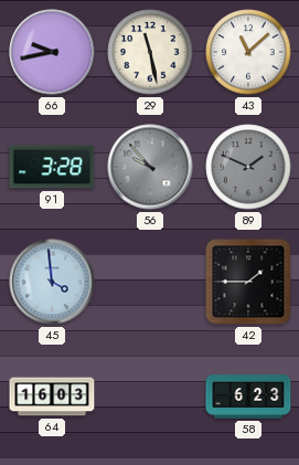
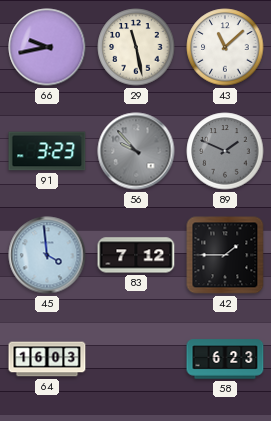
91: 3:28 -> 3:23 (47, 151)
83: none -> 7:12 (136, 255)
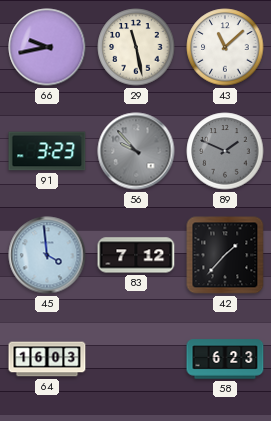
42: 1:45 -> 1:37 (225, 255)
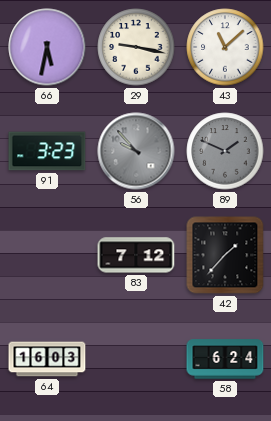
66: 9:43 -> 5:32 (47, 47)
29: 11:28 -> 9:17 (136, 47)
45: 3:59 -> none (47, 255)
58: 6:23 -> 6:24 (225, 359)
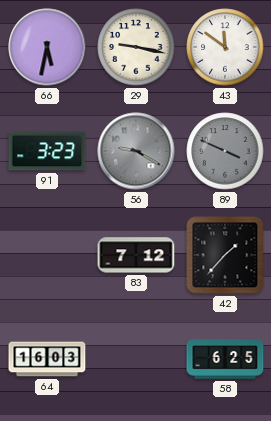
43: 11:08 -> 11:51 (225, 47)
56: 9:53 -> 9:20 (136, 151)
89: 1:49 -> 3:49 (225, 151)
58: 6:24 -> 6:25 (225, 359)
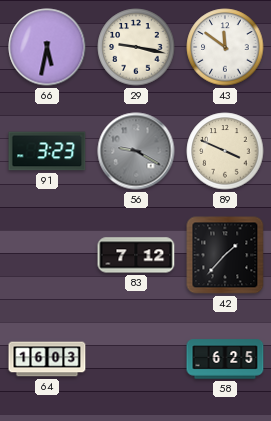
89 dial: grey -> cream (225, 151)
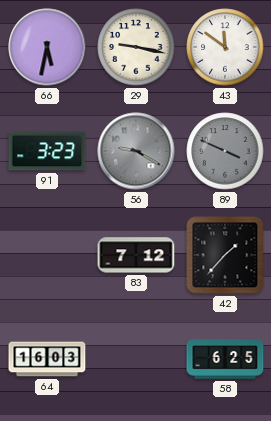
89 dial: cream -> grey (225, 151)
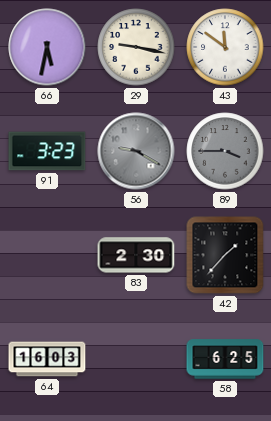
89: 3:49 -> 3:45 (225, 151)
83: 7:12 -> 2:30 (136, 255)
